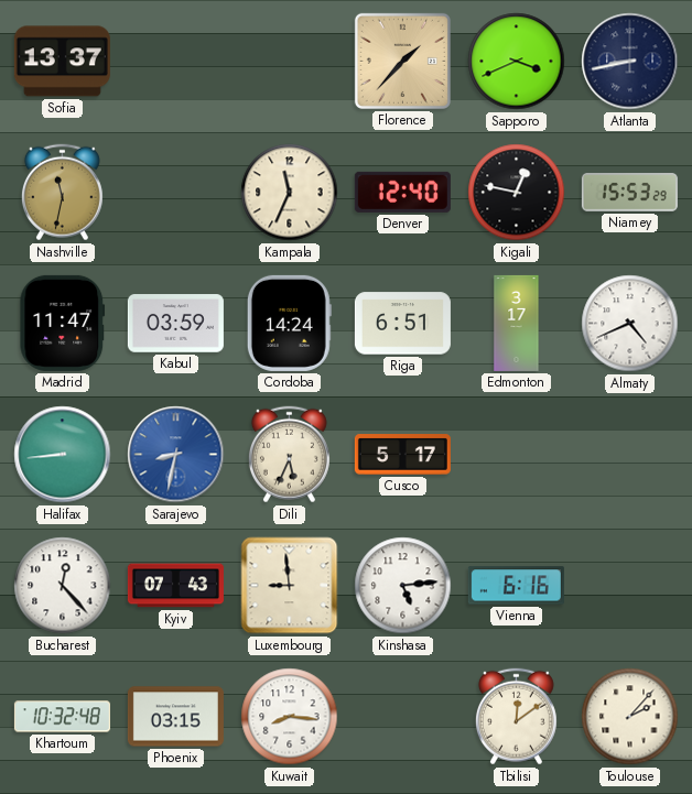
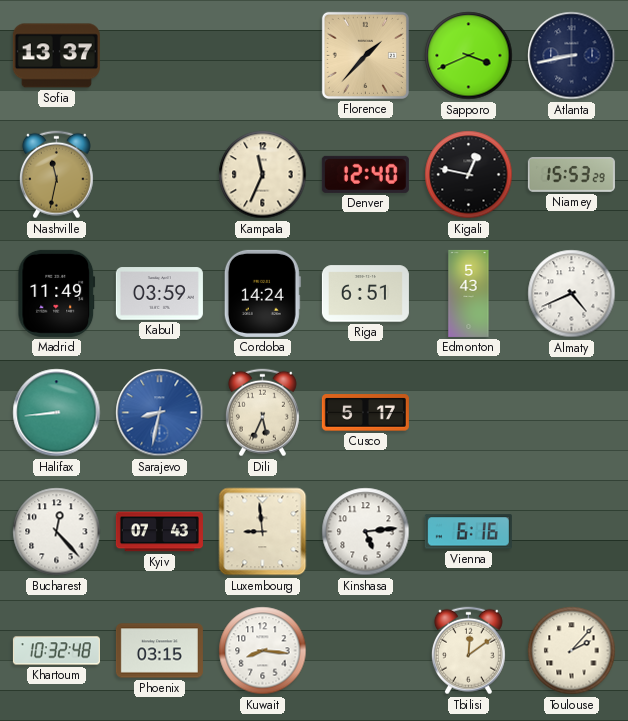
Madrid: 11:47 -> 11:49 (57, 293)
Edmonton: 3:17 -> 5:43 (469, 293)
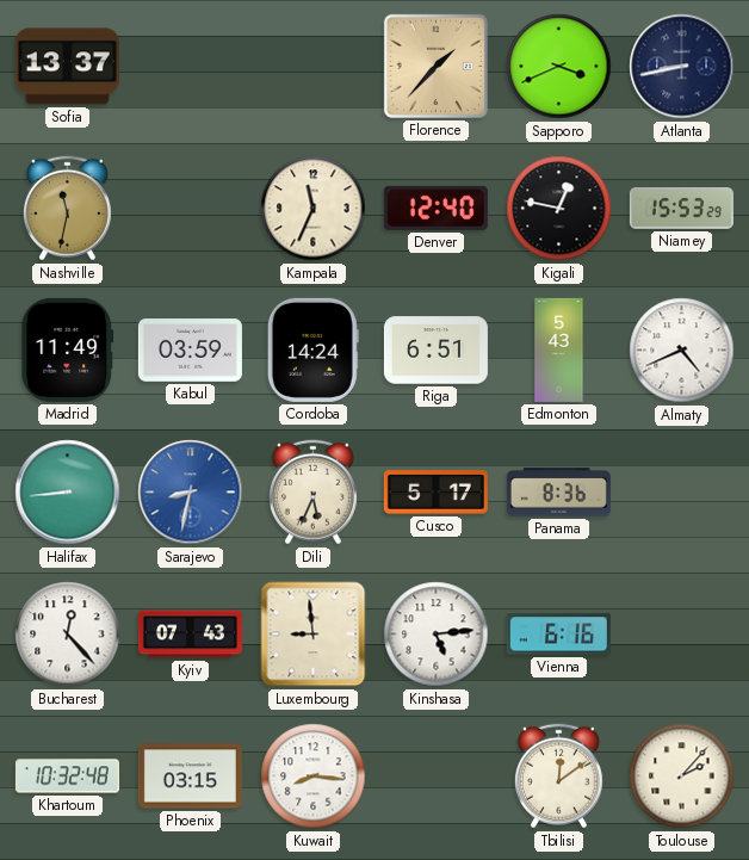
Panama: none -> 8:36 (558, 493)
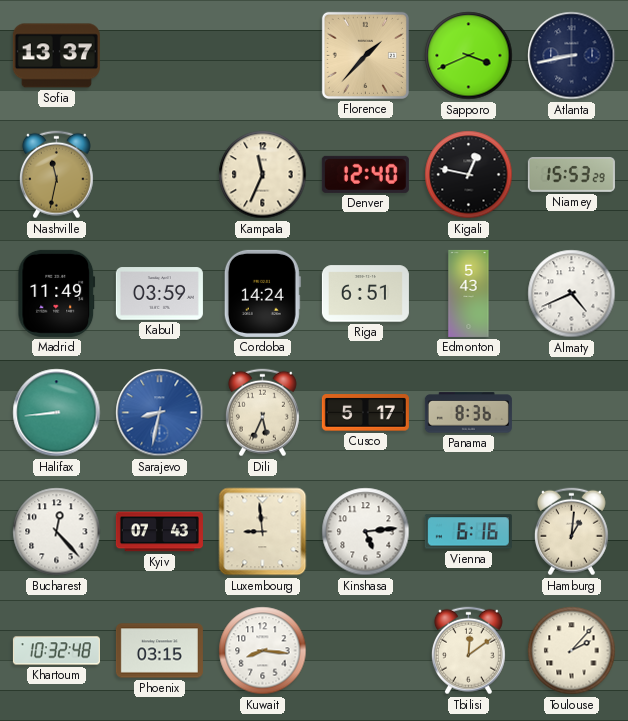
Hamburg: none -> 1:01 (571, 532)
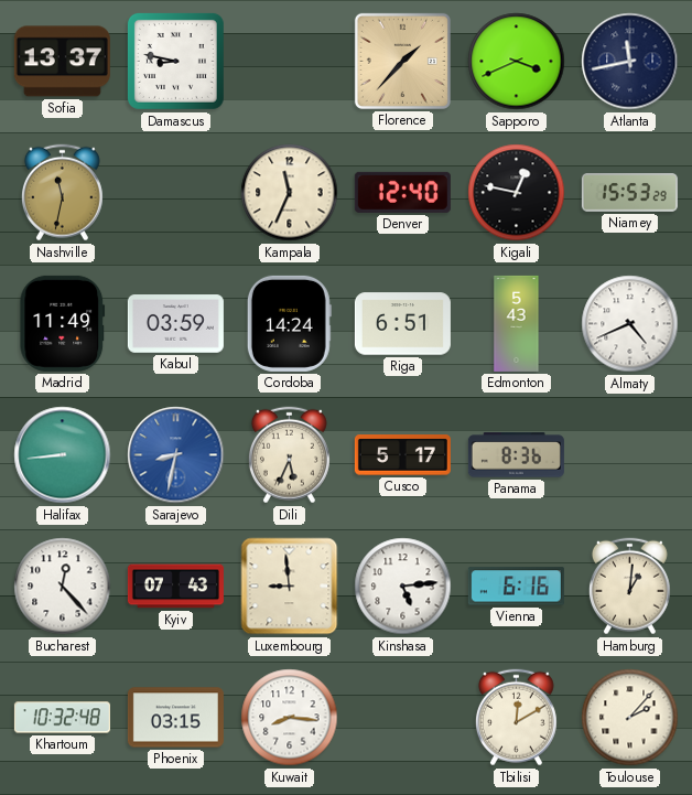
Damascus: none -> 8:47 (175, 61)
Atlanta: 8:43 -> 11:43 (630, 62)
Tbilisi: 12:09 -> 12:10 (516, 718)
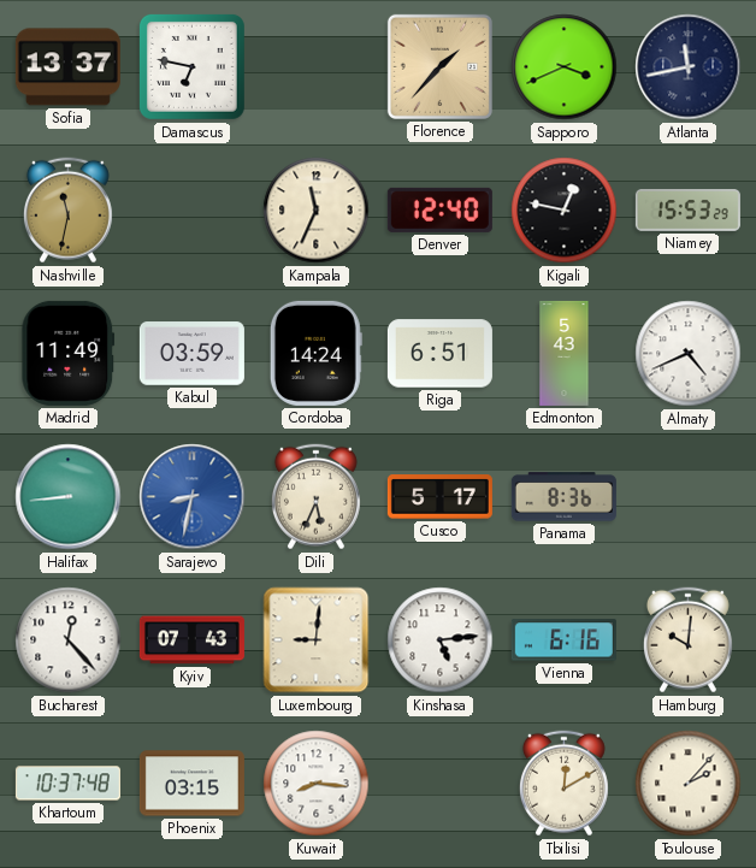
Damascus: 8:47 -> 6:47 (191, 66)
Luxembourg: 8:59 -> 9:01 (317, 640)
Hamburg: 1:01 -> 10:01 (687, 640)
Khartoum: 10:32 -> 10:37 (67, 784)
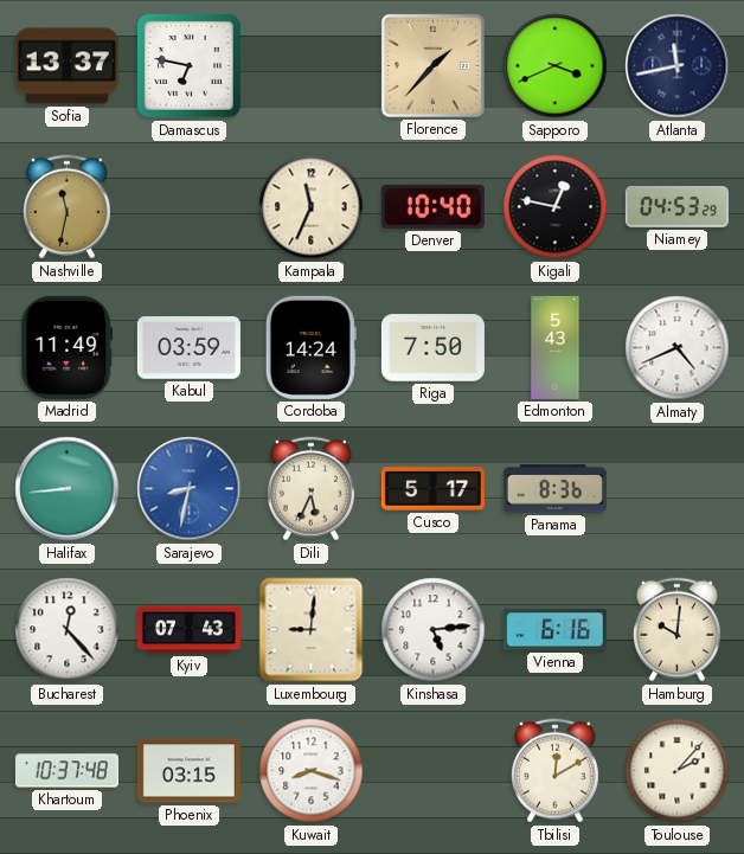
Denver: 12:40 -> 10:40 (432, 206)
Niamey: 15:53 -> 04:53 (676, 207)
Riga: 6:51 -> 7:50 (432, 348)
Kuwait: 8:16 -> 8:18 (312, 771)
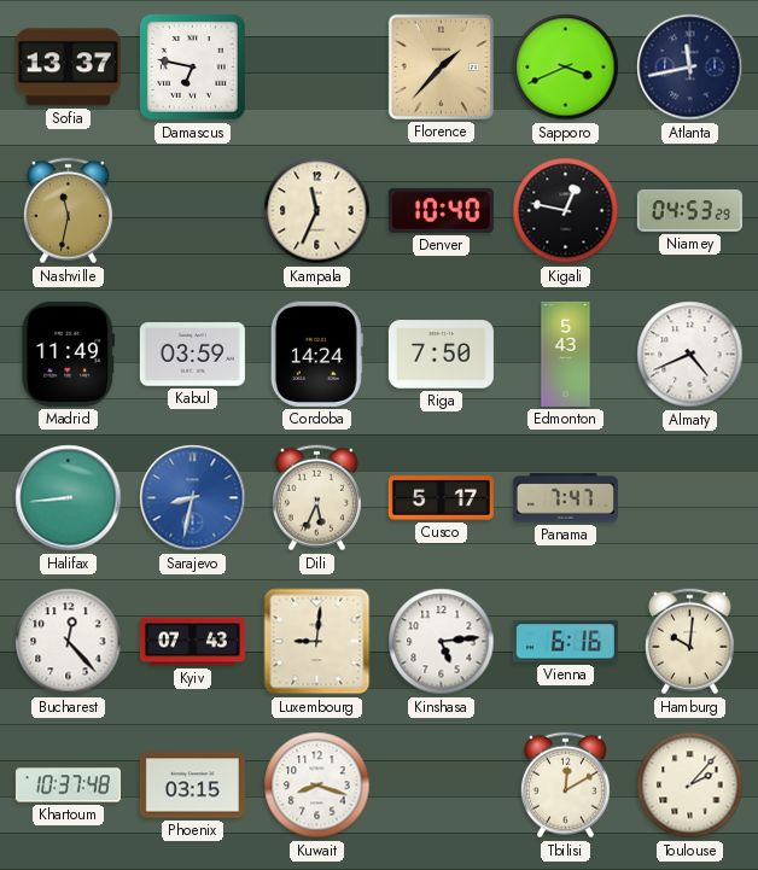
Panama: 8:36 -> 7:47 (565, 498)
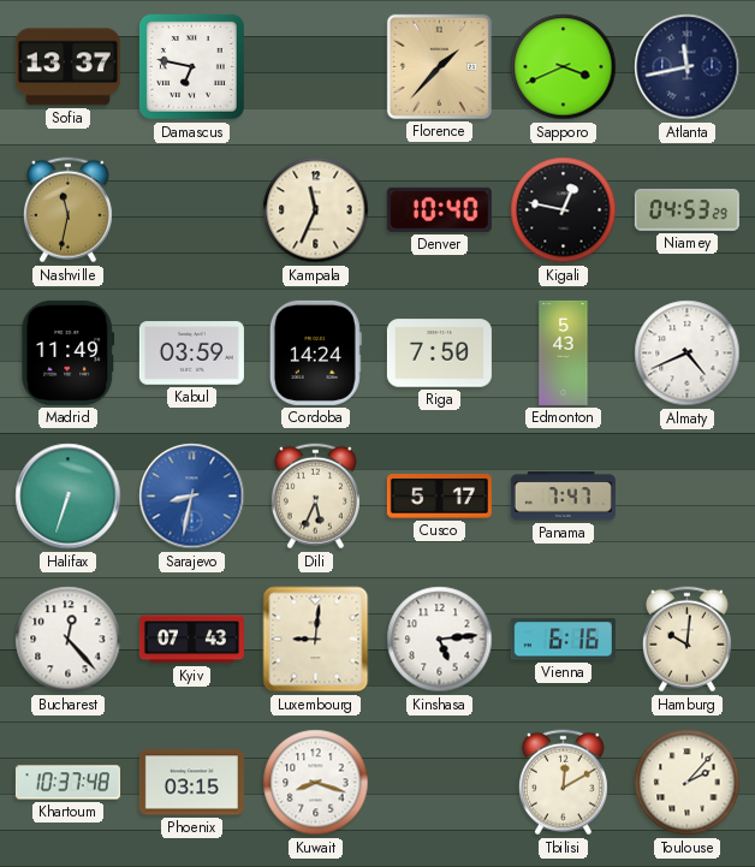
Halifax: 8:44 -> 6:33 (69, 497)
